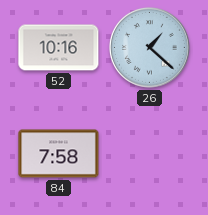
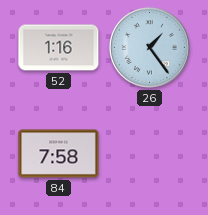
52: 10:16 -> 1:16 (59, 48)
26: 1:22 -> 1:24 (149, 47)
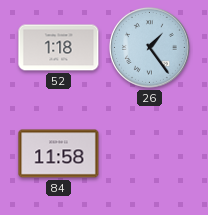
52: 1:16 -> 1:18 (59, 48)
84: 7:58 -> 11:58 (59, 154)
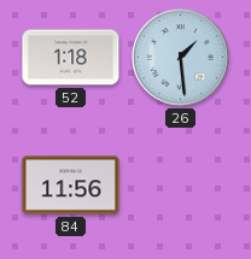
26: 1:24 -> 1:29 (180, 57)
84: 11:58 -> 11:56 (71, 186)
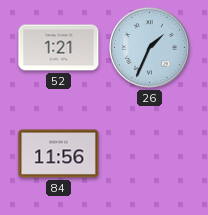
52: 1:18 -> 1:21 (59, 48)
26: 1:29 -> 1:34 (149, 47)
